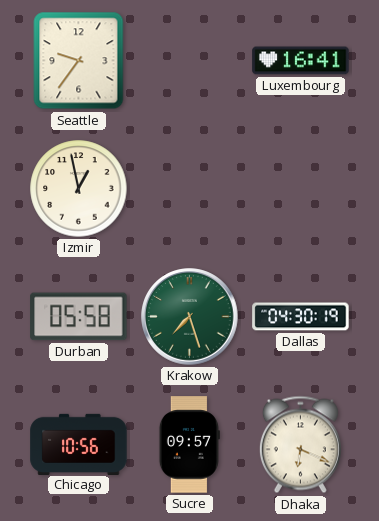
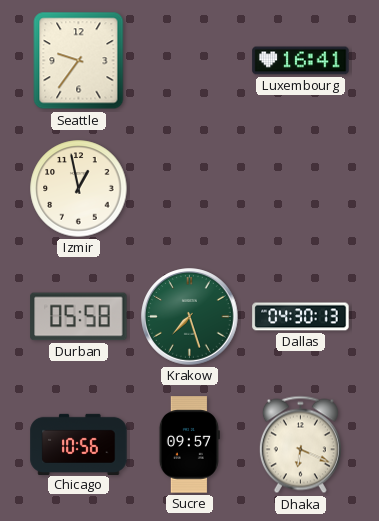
Dallas: 04:30:19 -> 04:30:13 (301, 317)
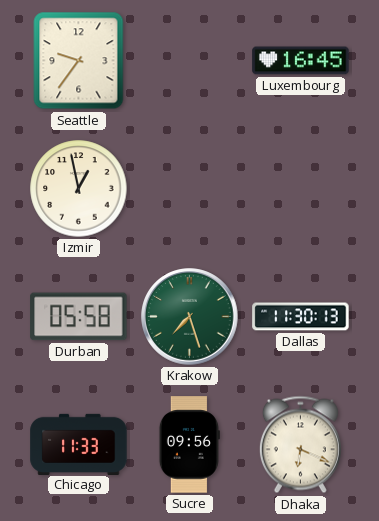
Luxembourg: 16:41 -> 16:45 (301, 61)
Dallas: 04:30 -> 11:30 (301, 317)
Chicago: 10:56 -> 11:33 (79, 444)
Sucre: 09:57 -> 09:56 (189, 445)
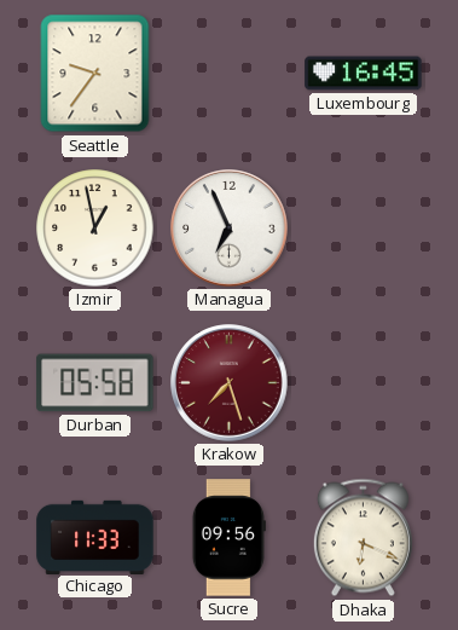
Managua: none -> 6:56 (230, 229)
Krakow dial: green -> burgundy (230, 383)
Dallas: 11:30 -> none (301, 317)
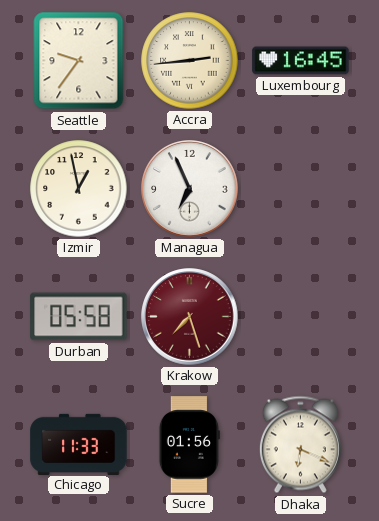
Accra: none -> 2:44 (190, 61)
Sucre: 09:56 -> 01:56 (189, 445)
